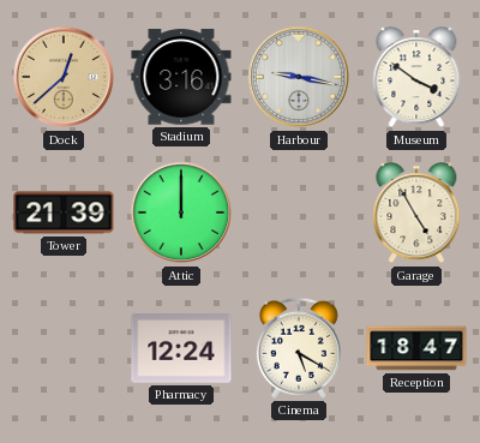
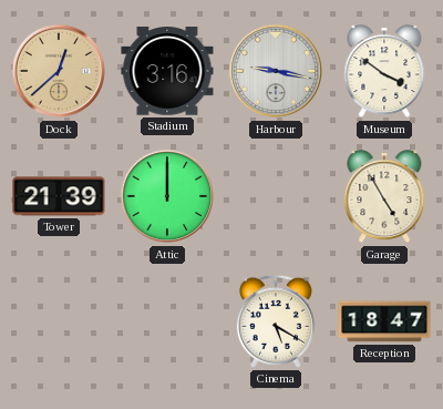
Pharmacy: 12:24 -> none (181, 349)
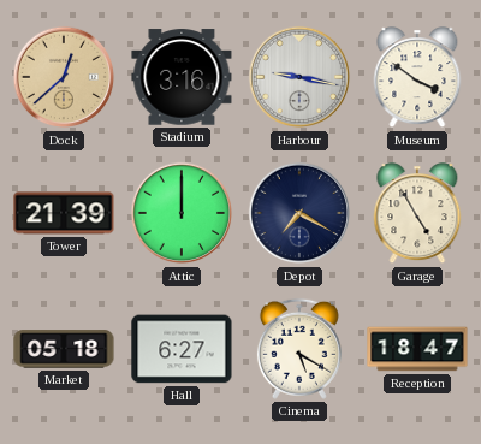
Depot: none -> 7:20 (299, 213)
Market: none -> 05:18 (64, 349)
Hall: none -> 6:27 (182, 349)
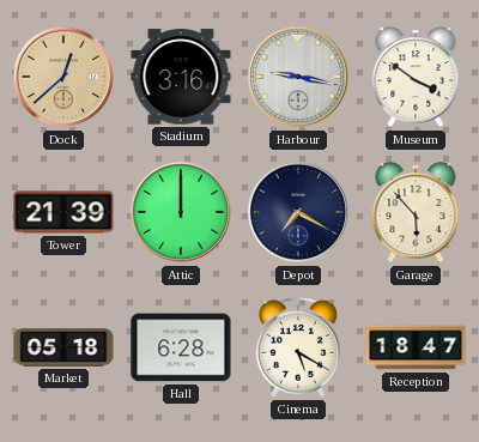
Garage: 4:55 -> 5:53 (416, 213)
Hall: 6:27 -> 6:28 (181, 347)
